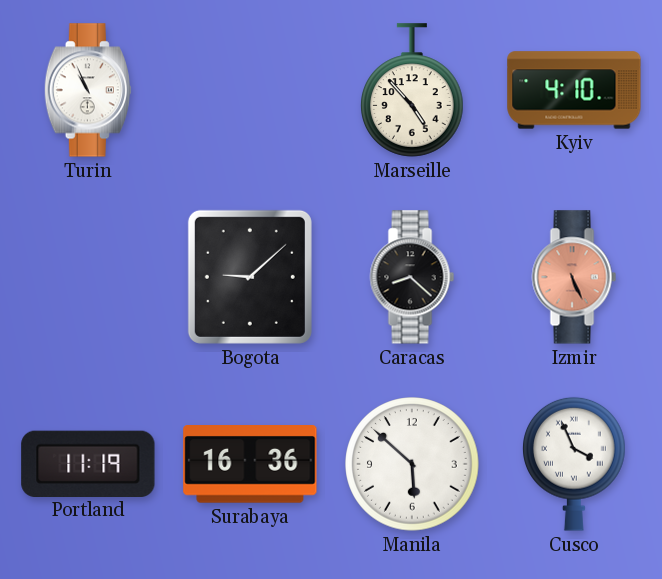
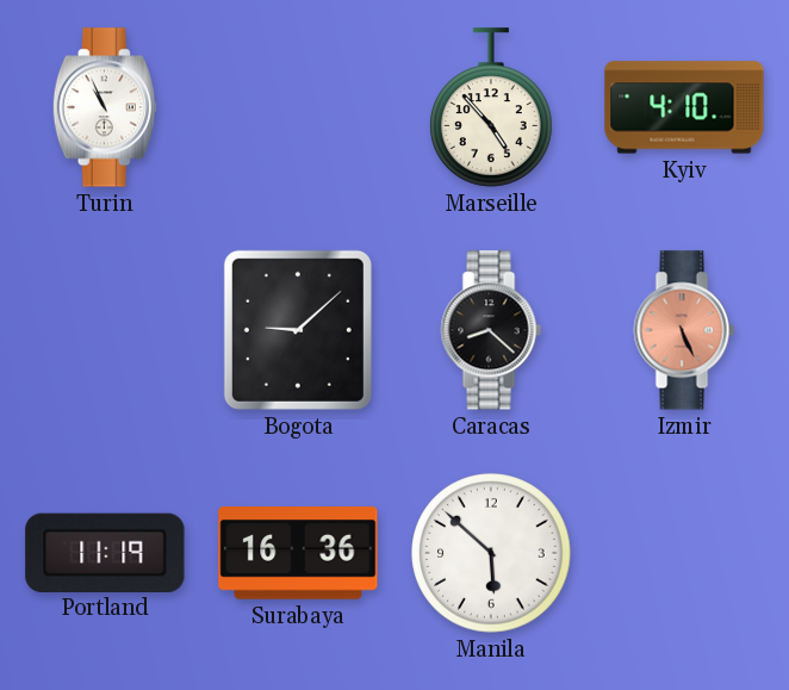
Cusco: 3:56 -> none (575, 464)
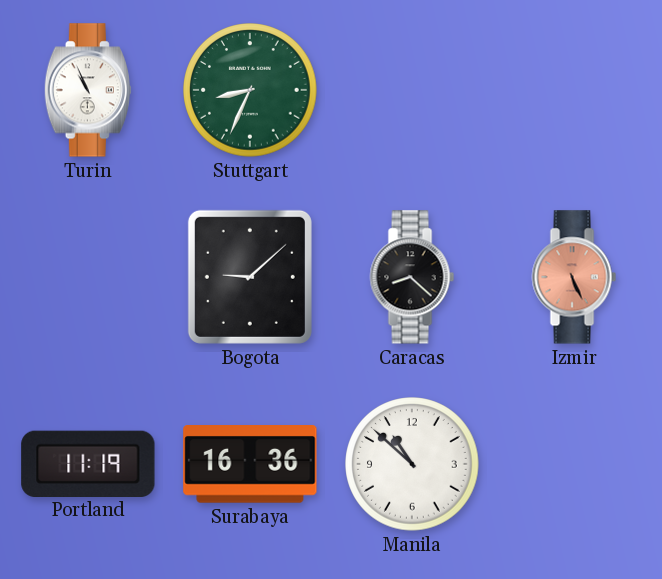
Stuttgart: none -> 8:34 (250, 90)
Marseille: 4:53 -> none (492, 107)
Kyiv: 4:10 -> none (684, 107)
Manila: 5:52 -> 10:52 (412, 464)
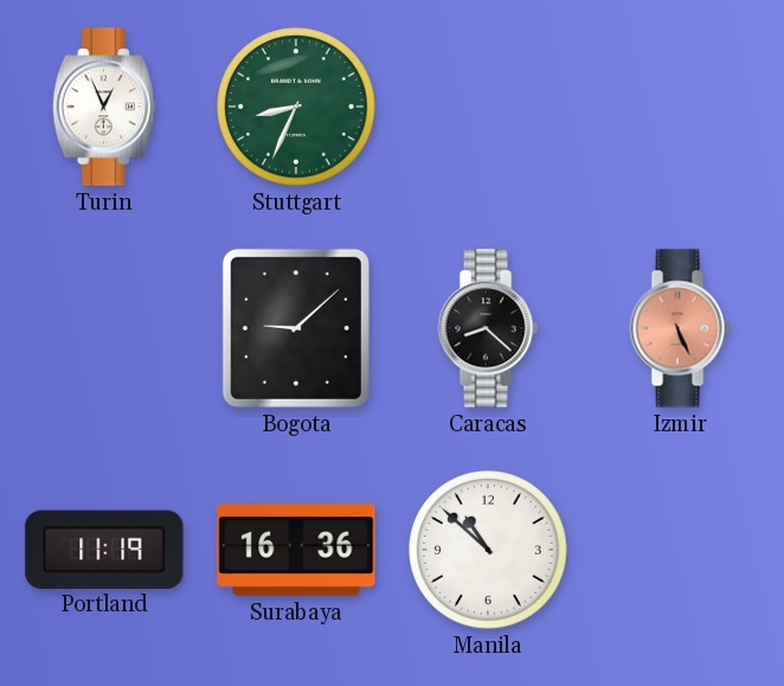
Turin: 10:56 -> 12:56 (104, 107)
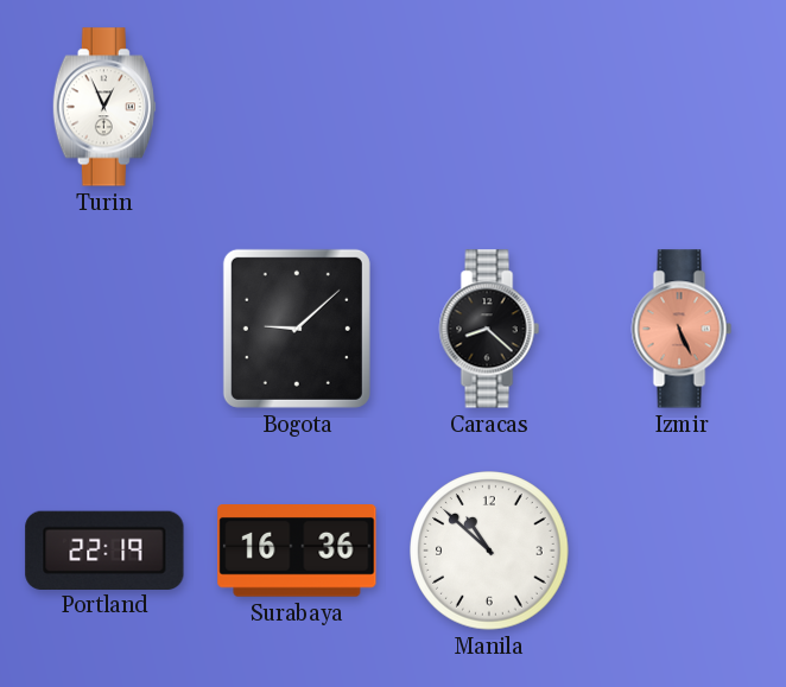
Stuttgart: 8:34 -> none (296, 107)
Portland: 11:19 -> 22:19 (104, 549)
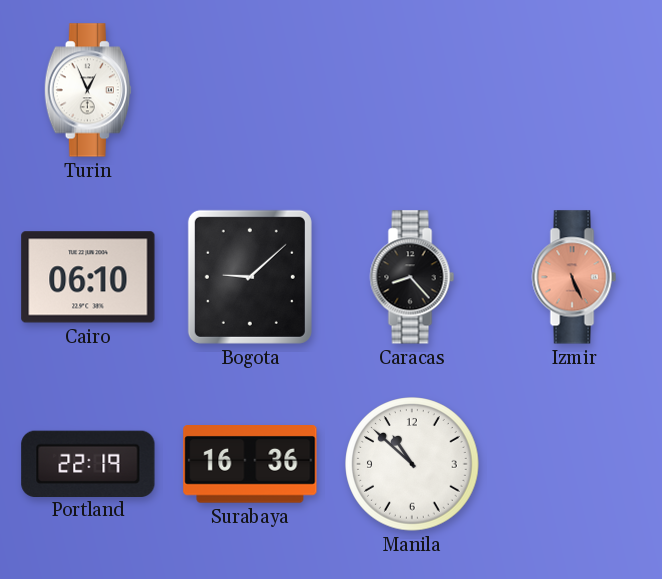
Cairo: none -> 06:10 (88, 277)
Caracas: 8:22 -> 8:23 (412, 277)
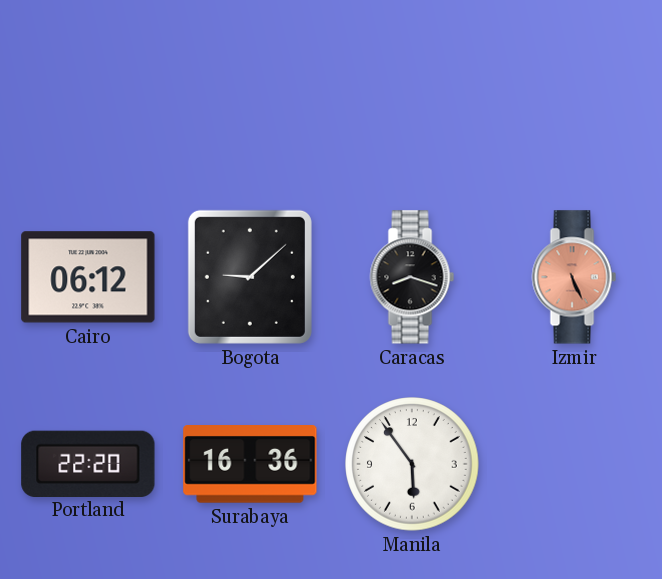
Turin: 12:56 -> none (88, 90)
Cairo: 06:10 -> 06:12 (88, 277)
Caracas: 8:23 -> 8:18 (412, 277)
Portland: 22:19 -> 22:20 (88, 463)
Manila: 10:52 -> 5:54 (412, 464)
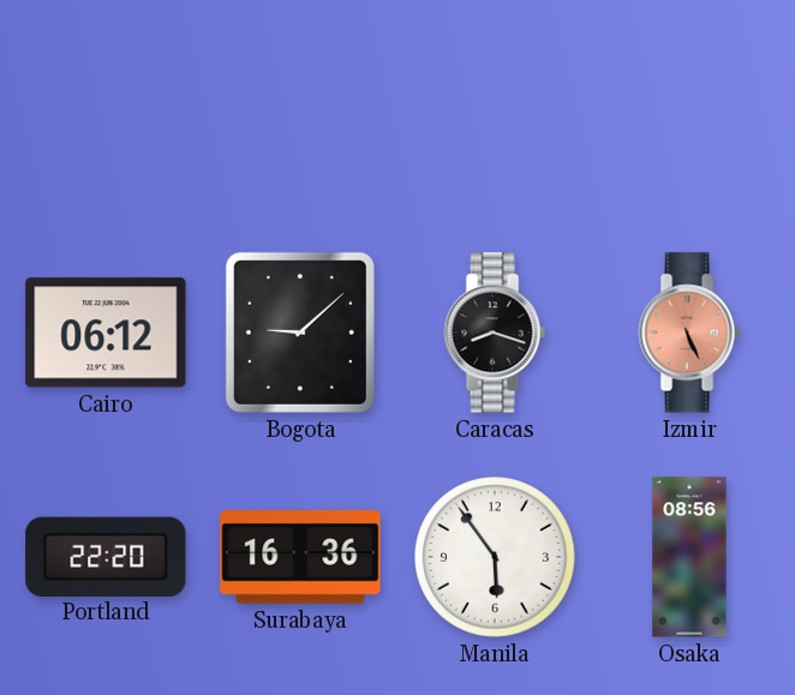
Osaka: none -> 08:56 (689, 557)
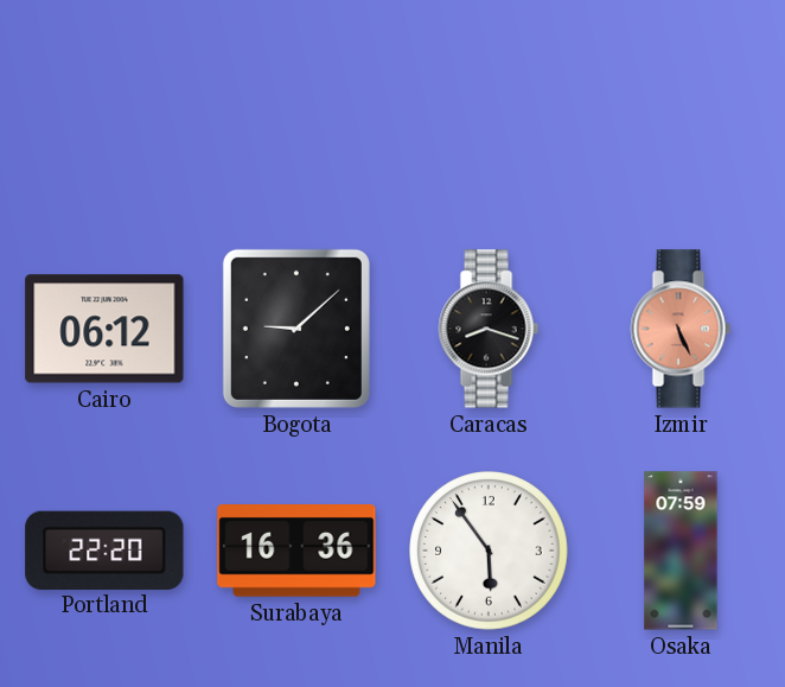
Osaka: 08:56 -> 07:59 (681, 551)
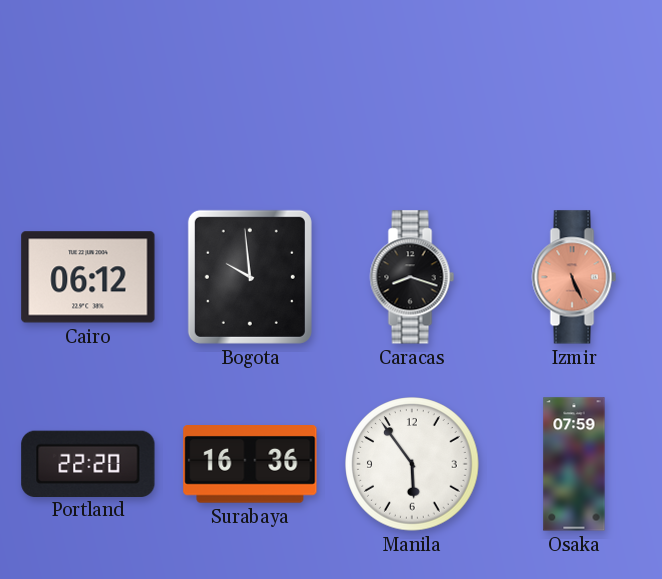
Bogota: 9:08 -> 9:59 (250, 277)
